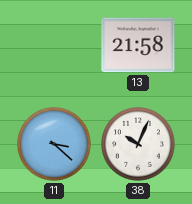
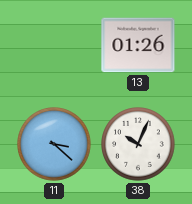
13: 21:58 -> 01:26 (138, 45)
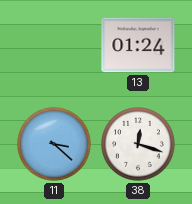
13: 01:26 -> 01:24 (138, 45)
38: 10:04 -> 12:18 (138, 144)
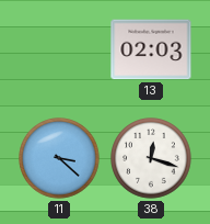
13: 01:24 -> 02:03 (151, 49)
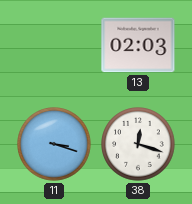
11: 3:22 -> 3:18 (54, 144)
